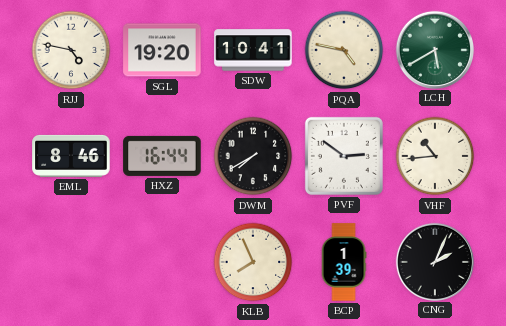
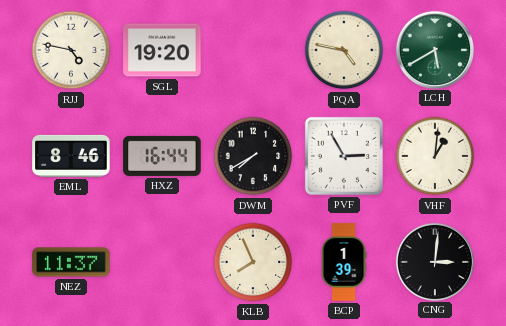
SDW: 10:41 -> none (253, 50)
PVF: 2:51 -> 2:55 (344, 156)
VHF: 10:44 -> 1:01 (435, 156)
NEZ: none -> 11:37 (71, 262)
CNG: 2:04 -> 3:01 (434, 261)
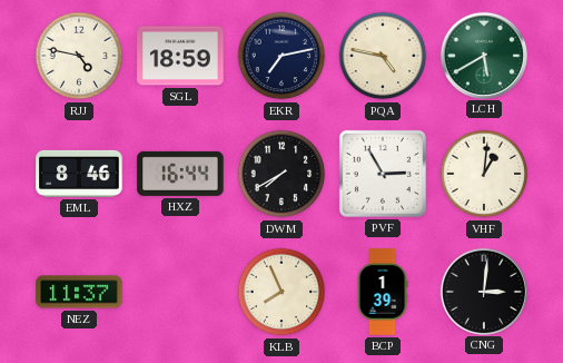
SGL: 19:20 -> 18:59 (180, 56)
EKR: none -> 7:13 (281, 56)
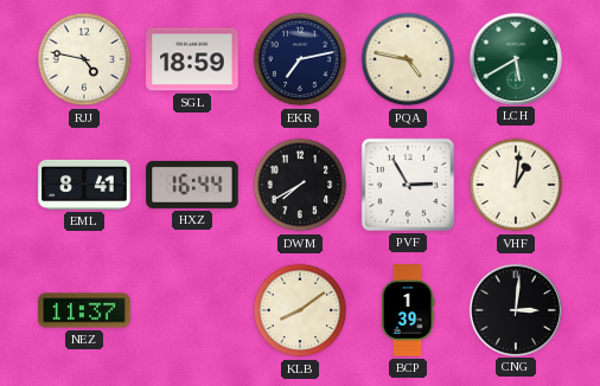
EML: 8:46 -> 8:41 (84, 185)
KLB: 7:56 -> 8:09 (300, 310)
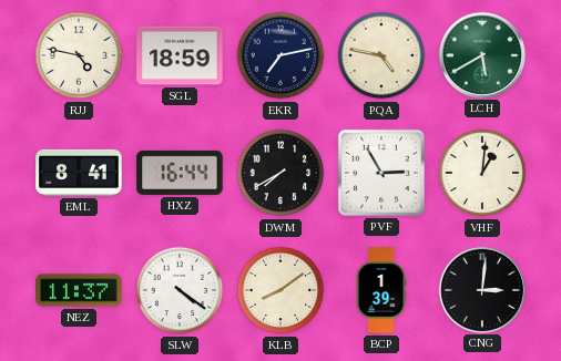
SLW: none -> 4:21 (180, 290)
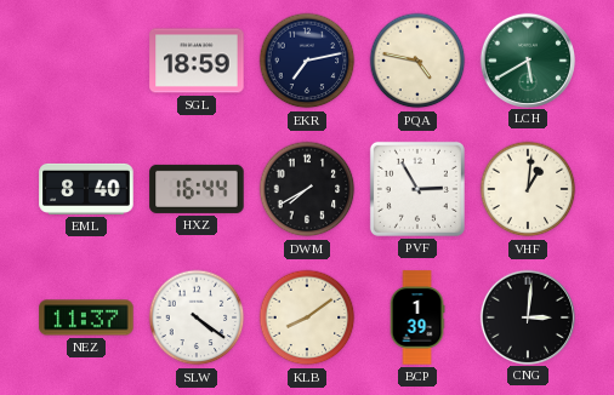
RJJ: 4:47 -> none (79, 55)
EML: 8:41 -> 8:40 (86, 189)
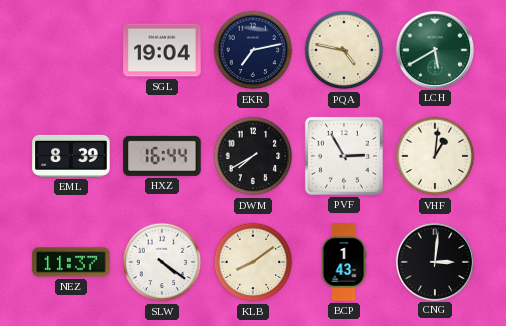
SGL: 18:59 -> 19:04 (162, 50)
EML: 8:40 -> 8:39 (71, 156)
BCP: 1:39 -> 1:43 (344, 262)
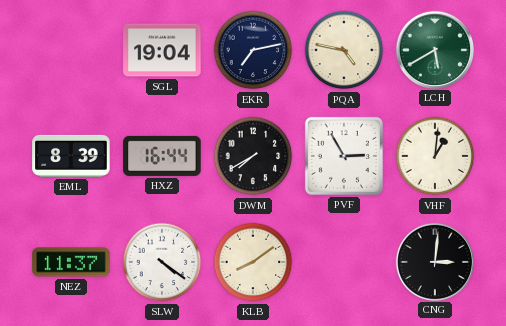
BCP: 1:43 -> none (344, 262)
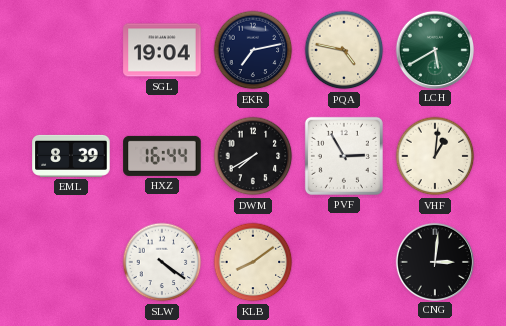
NEZ: 11:37 -> none (71, 262)
